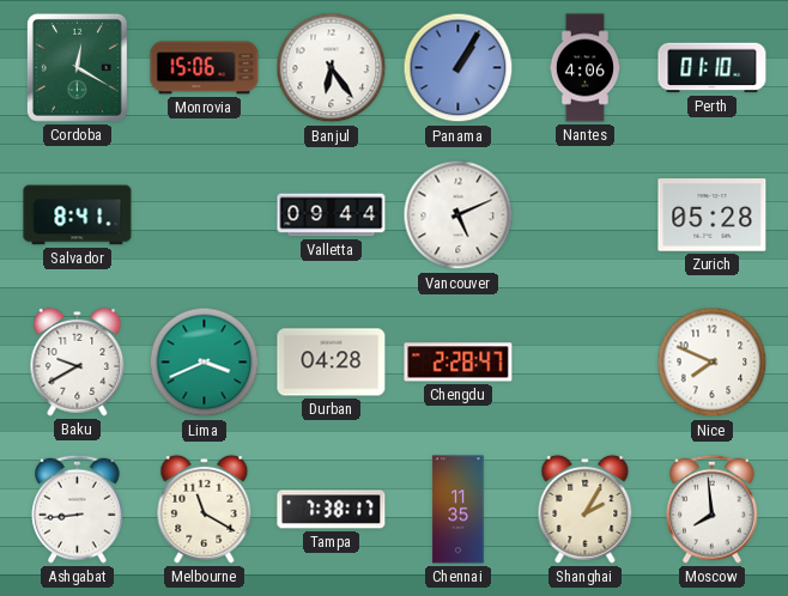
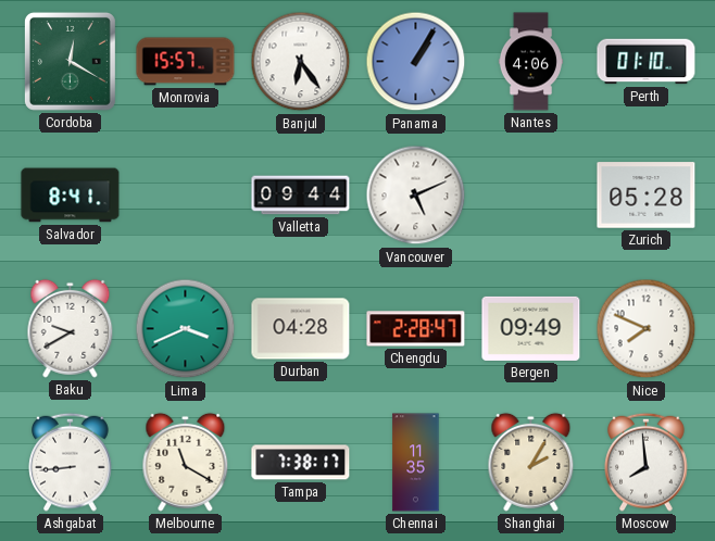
Monrovia: 15:06 -> 15:57 (186, 62)
Bergen: none -> 09:49 (531, 328)
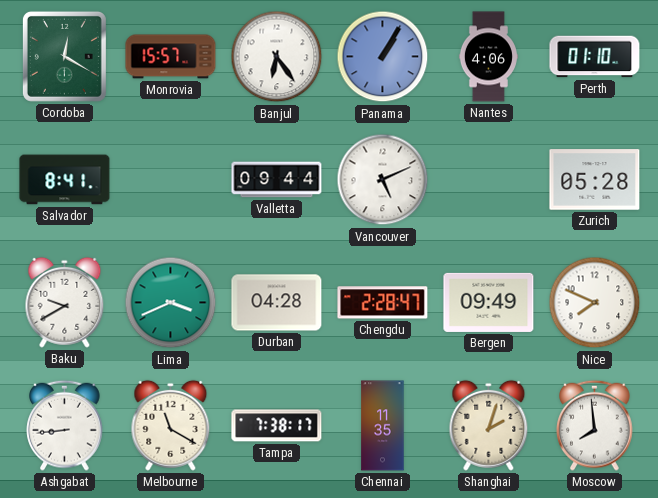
Shanghai: 2:05 -> 2:03 (489, 425)
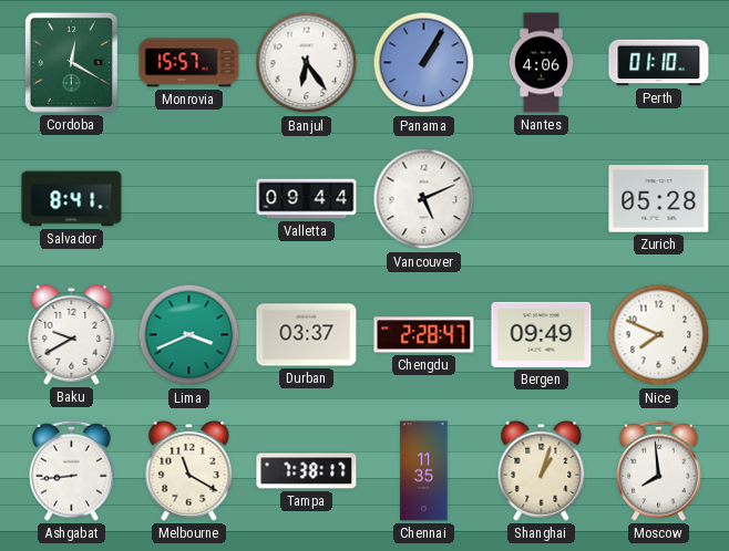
Durban: 04:28 -> 03:37 (307, 335)
Shanghai: 2:03 -> 1:03 (542, 470)
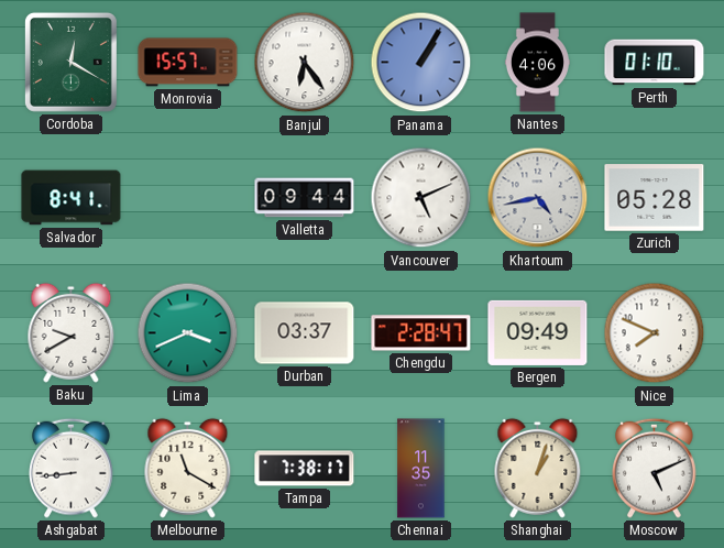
Khartoum: none -> 4:43 (538, 198)
Moscow: 7:59 -> 5:11 (655, 468)
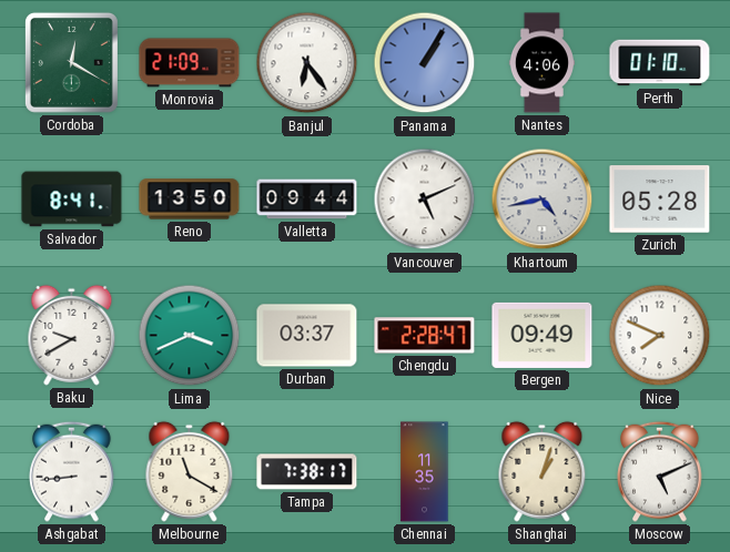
Monrovia: 15:57 -> 21:09 (190, 63)
Reno: none -> 13:50 (190, 200)
